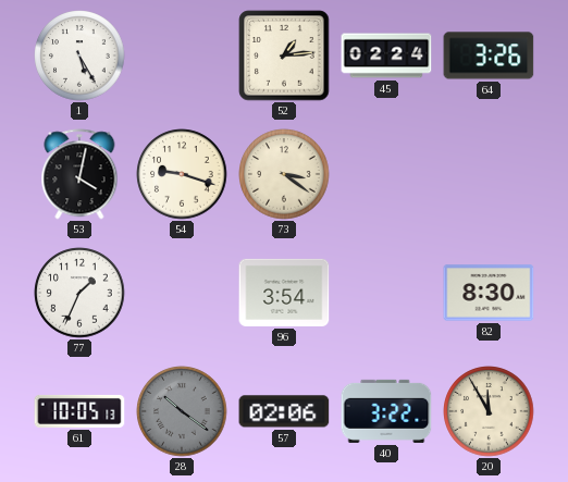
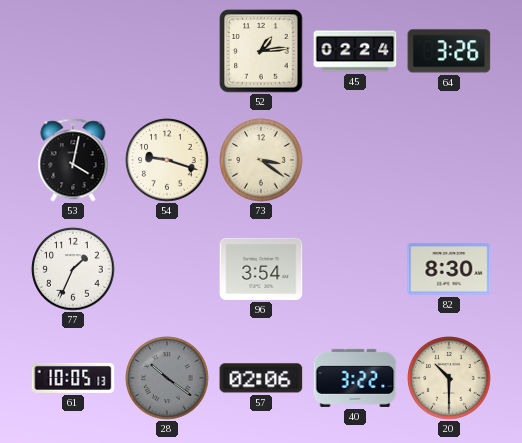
1: 5:25 -> none (79, 55)
20: 11:55 -> 10:30 (449, 378)
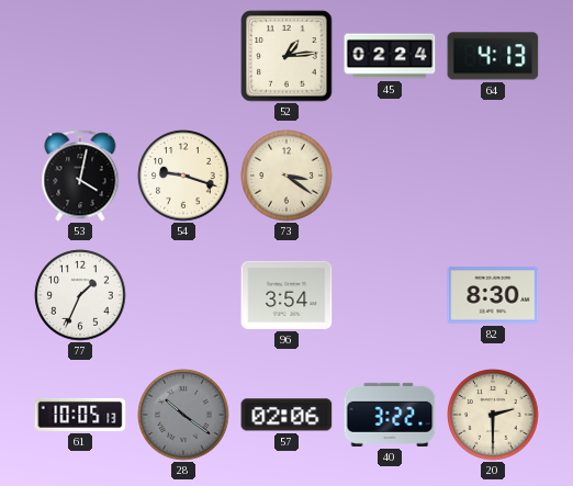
64: 3:26 -> 4:13 (493, 56)
20: 10:30 -> 2:30 (493, 415)
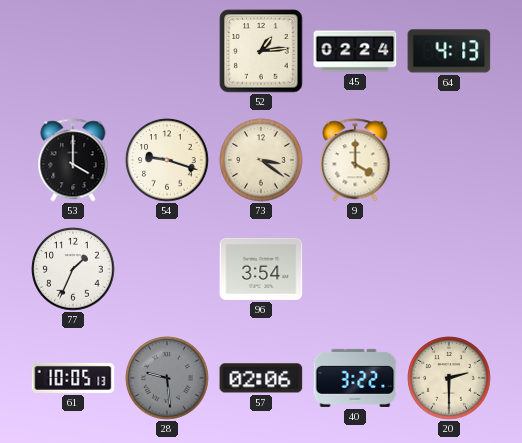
53: 4:02 -> 4:00 (73, 160)
9: none -> 4:00 (355, 160)
82: 8:30 -> none (493, 295)
28: 10:21 -> 9:29 (167, 378)
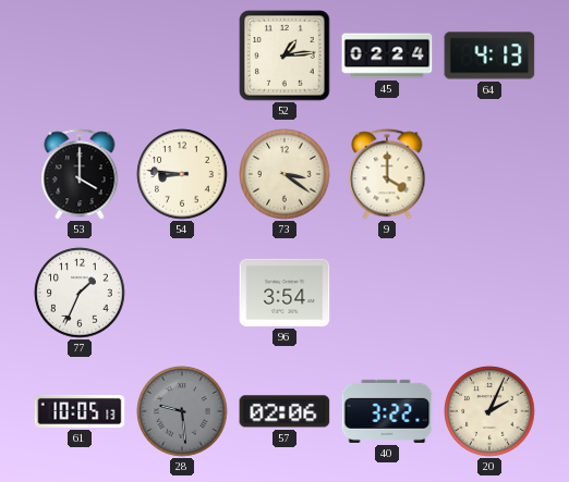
54: 9:18 -> 8:46 (182, 174)
20: 2:30 -> 2:04 (489, 411)
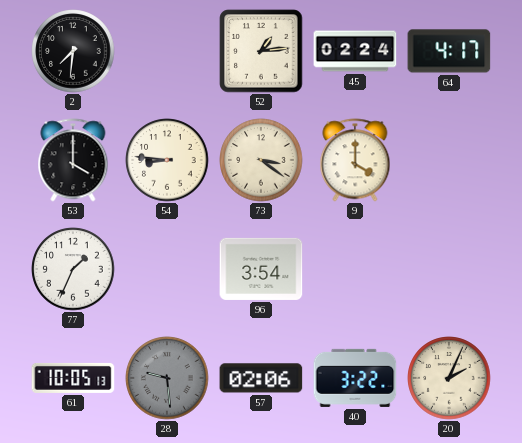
2: none -> 7:31 (73, 51)
64: 4:13 -> 4:17 (449, 51)
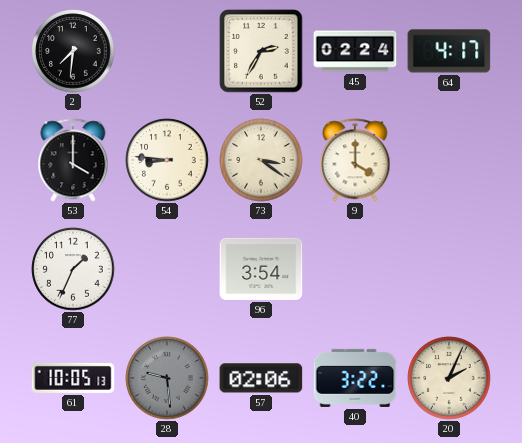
52: 1:14 -> 2:35 (261, 51)
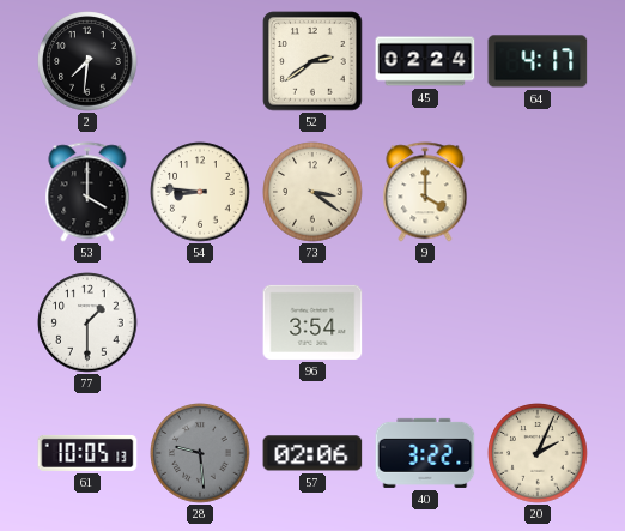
52: 2:35 -> 2:39 (313, 61)
77: 1:34 -> 1:30 (87, 322)
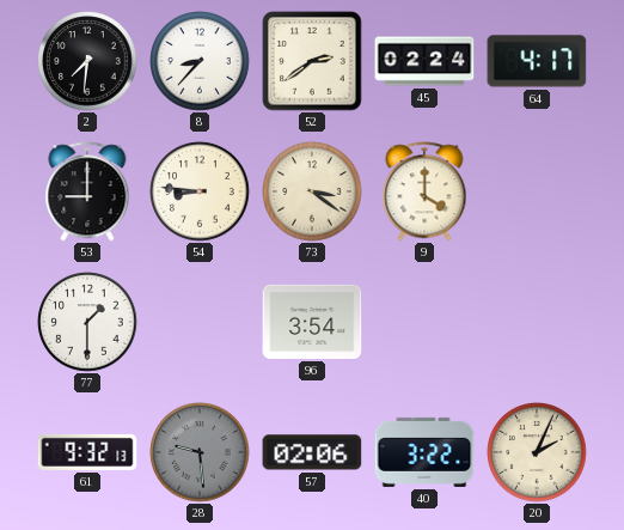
8: none -> 8:37 (200, 61)
53: 4:00 -> 9:00 (87, 191)
61: 10:05 -> 9:32 (87, 452)
